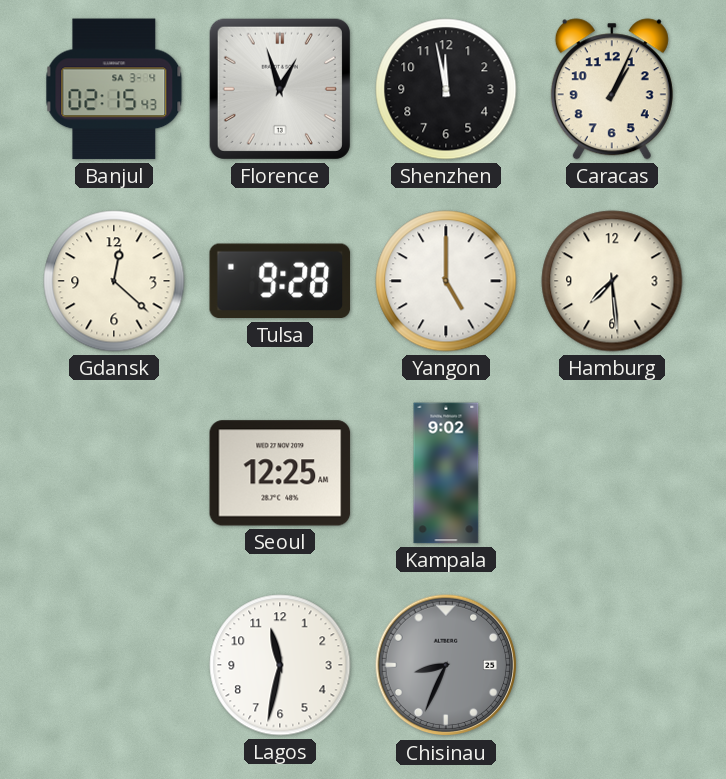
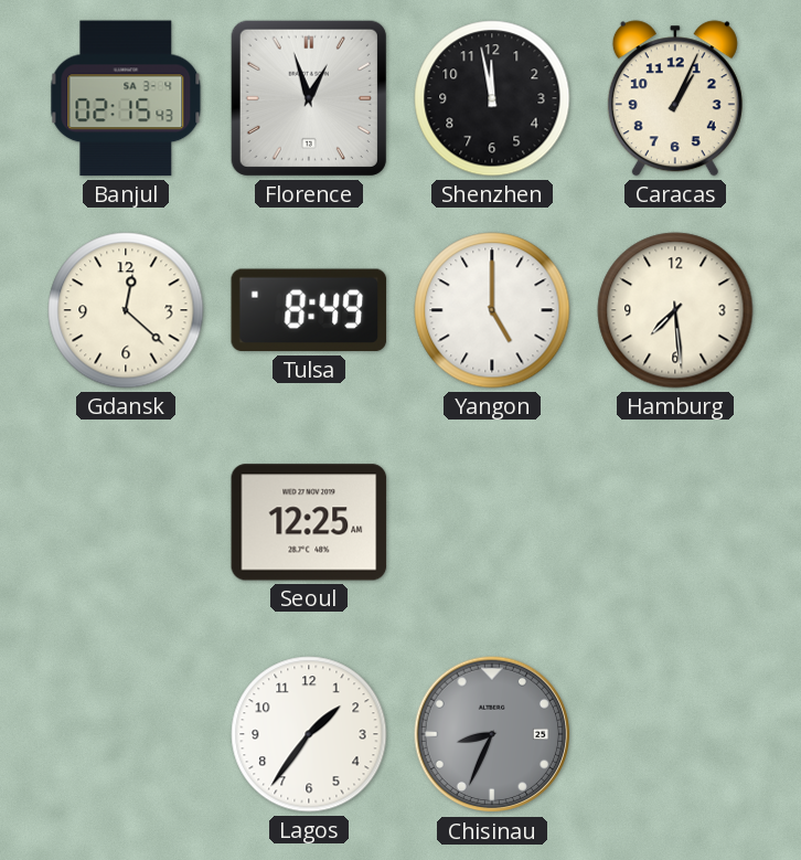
Tulsa: 9:28 -> 8:49 (309, 310)
Kampala: 9:02 -> none (446, 473)
Lagos: 11:32 -> 1:36 (309, 734)
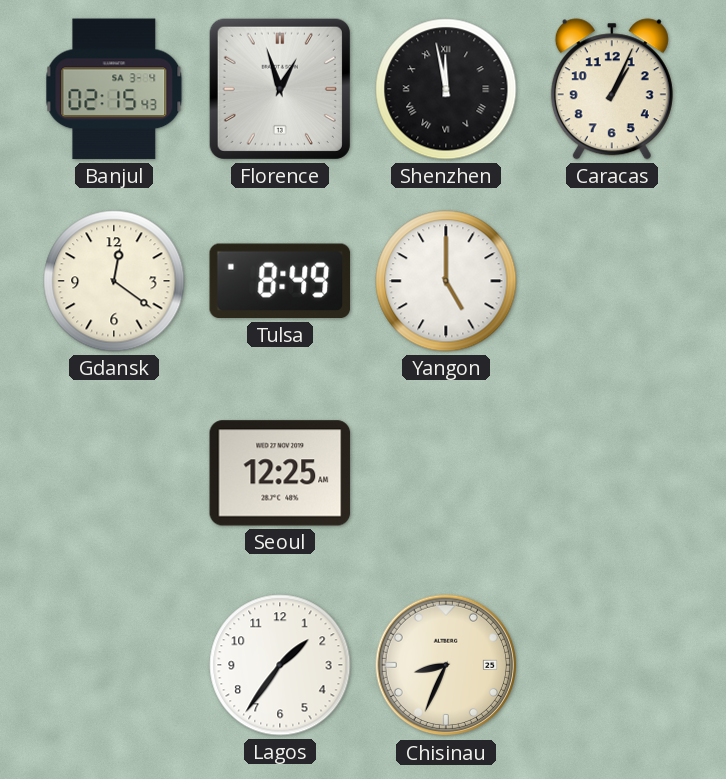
Shenzhen numerals: Arabic -> Roman (446, 89)
Gdansk: 12:22 -> 12:21 (114, 281)
Hamburg: 7:29 -> none (675, 310)
Chisinau dial: grey -> cream (446, 665)
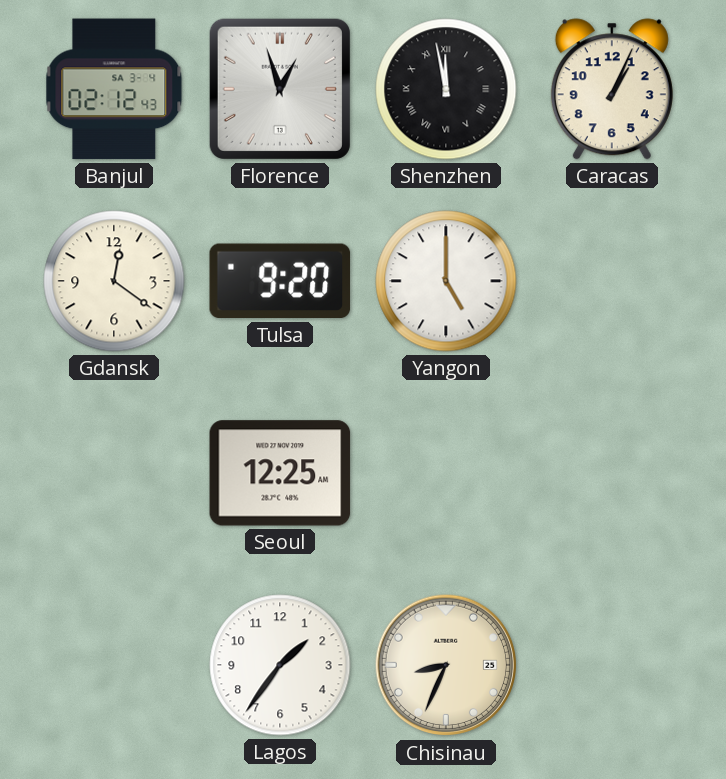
Banjul: 02:15 -> 02:12 (114, 89)
Tulsa: 8:49 -> 9:20 (280, 281)
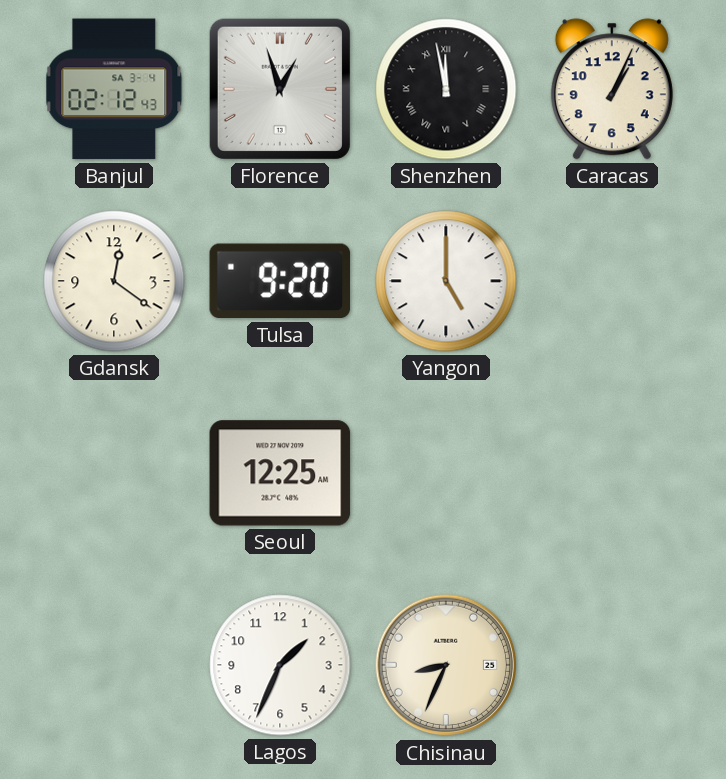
Lagos: 1:36 -> 1:34 (280, 665)
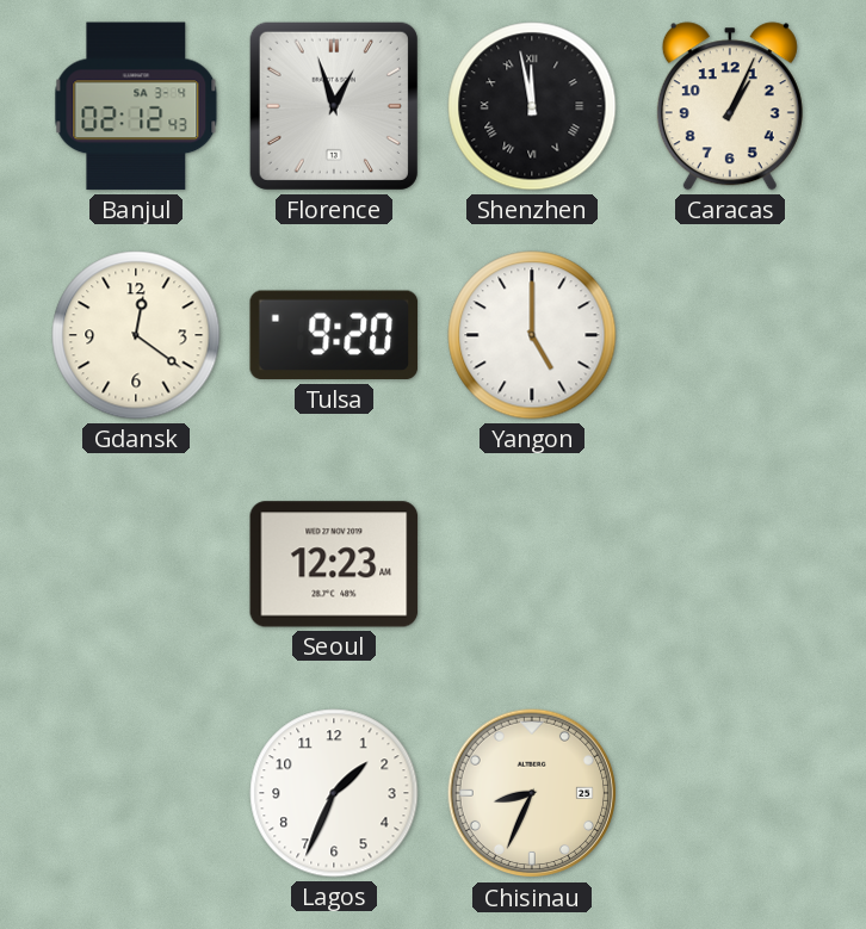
Seoul: 12:25 -> 12:23 (334, 564)
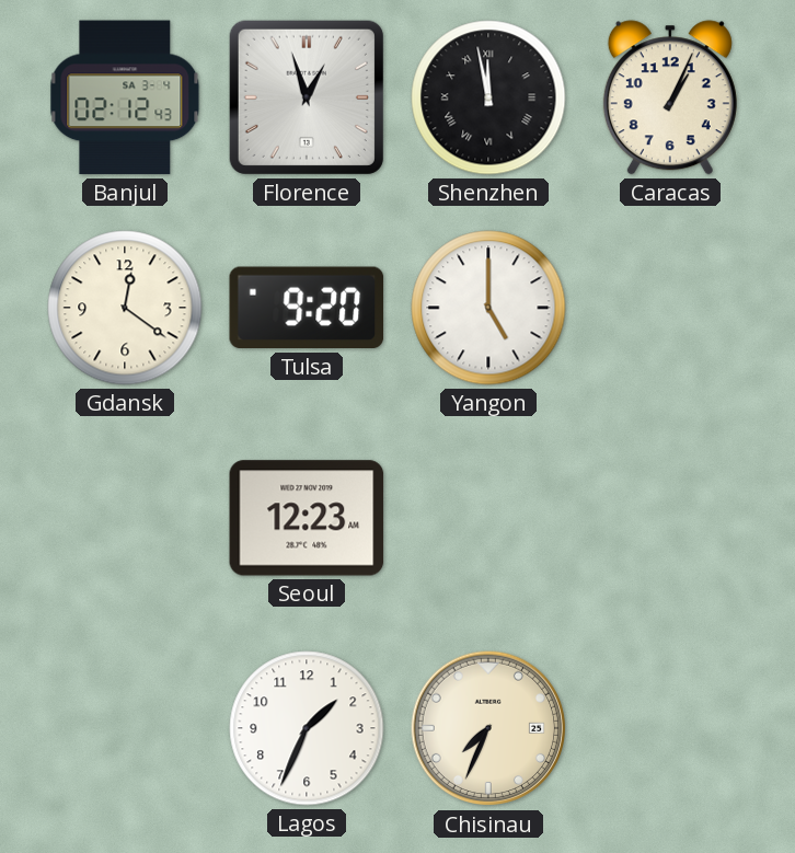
Chisinau: 8:34 -> 7:34 (488, 728)
